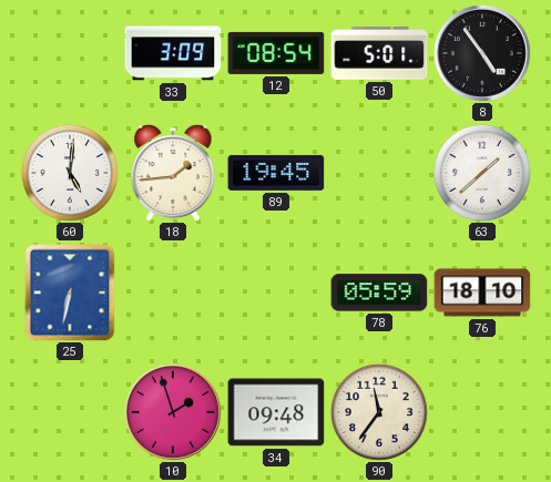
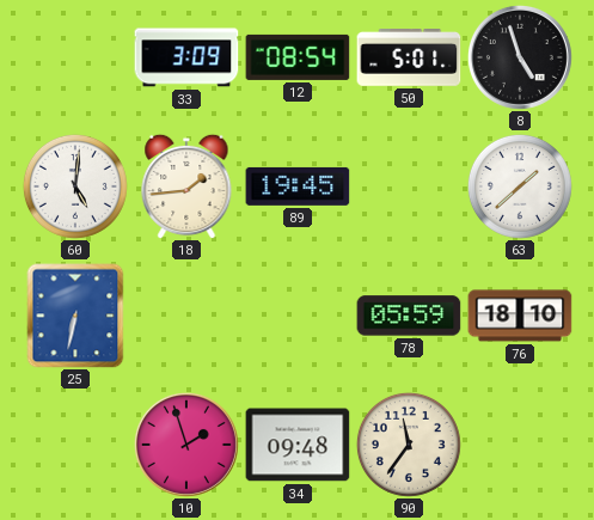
8: 4:54 -> 4:57 (520, 57)
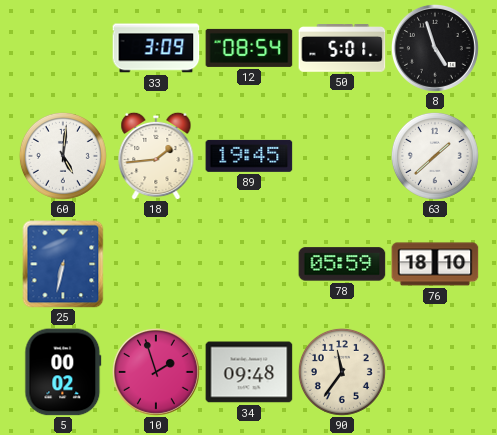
5: none -> 00:02 (63, 372)
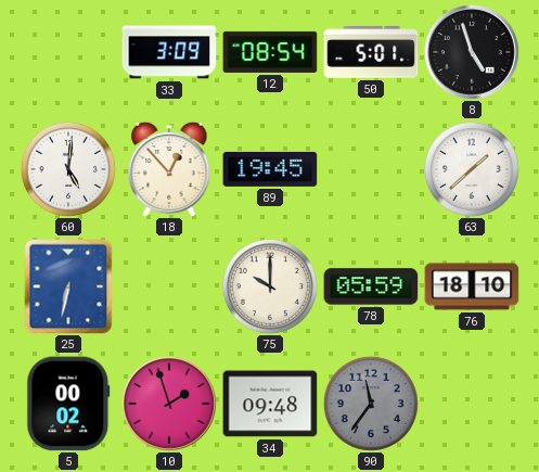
18: 1:44 -> 12:53 (169, 169)
75: none -> 10:00 (270, 286)
90 dial: cream -> grey (371, 404)
